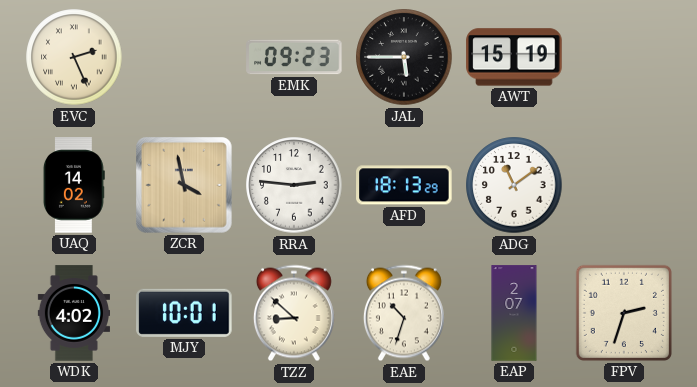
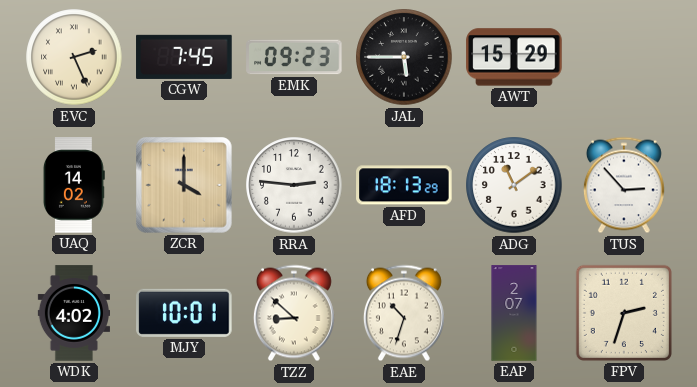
CGW: none -> 7:45 (184, 57)
AWT: 15:19 -> 15:29 (514, 57)
ZCR: 3:58 -> 4:00 (184, 185)
TUS: none -> 2:53 (624, 185)
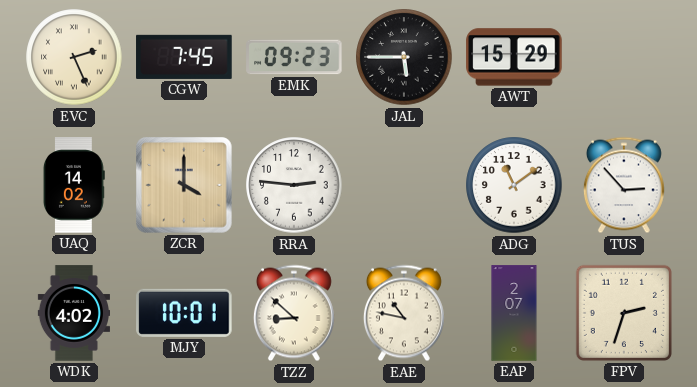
AFD: 18:13 -> none (404, 185)
EAE: 10:33 -> 10:47 (404, 313)
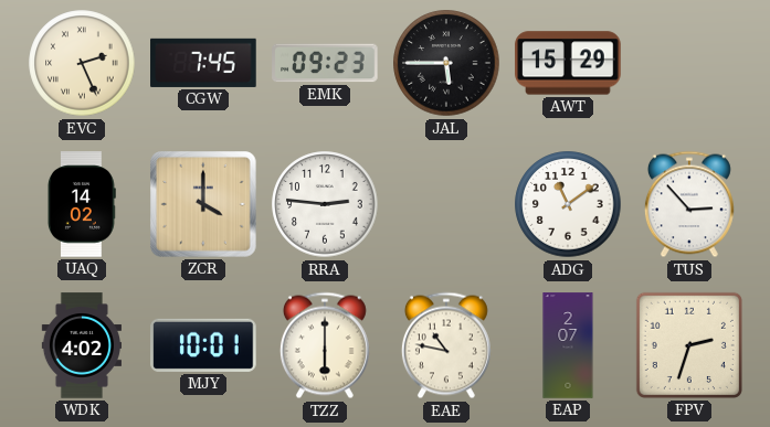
TZZ: 8:52 -> 6:00 (325, 345)
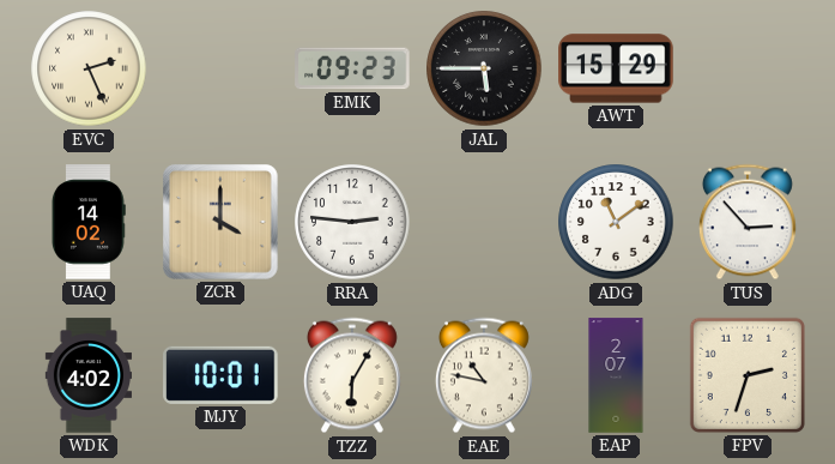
CGW: 7:45 -> none (203, 63)
TZZ: 6:00 -> 6:05 (352, 375)
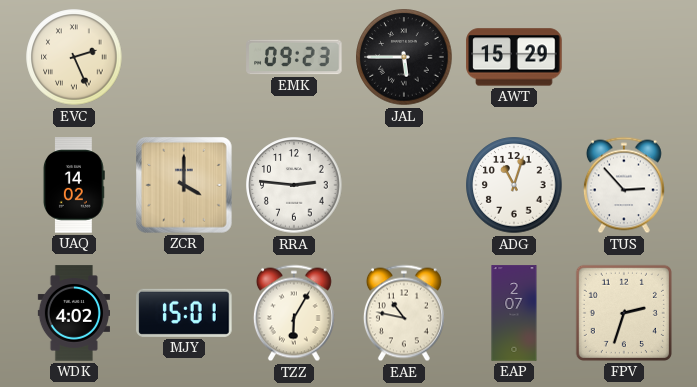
ADG: 11:09 -> 11:03 (514, 185)
MJY: 10:01 -> 15:01 (184, 313)
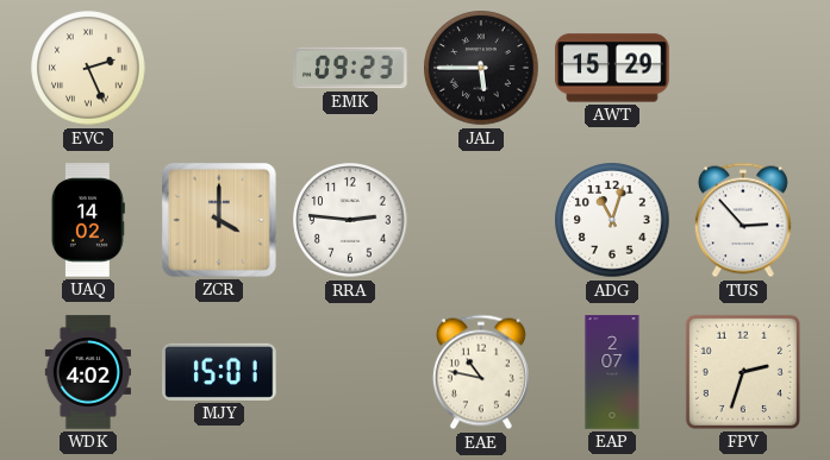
TZZ: 6:05 -> none (294, 313)
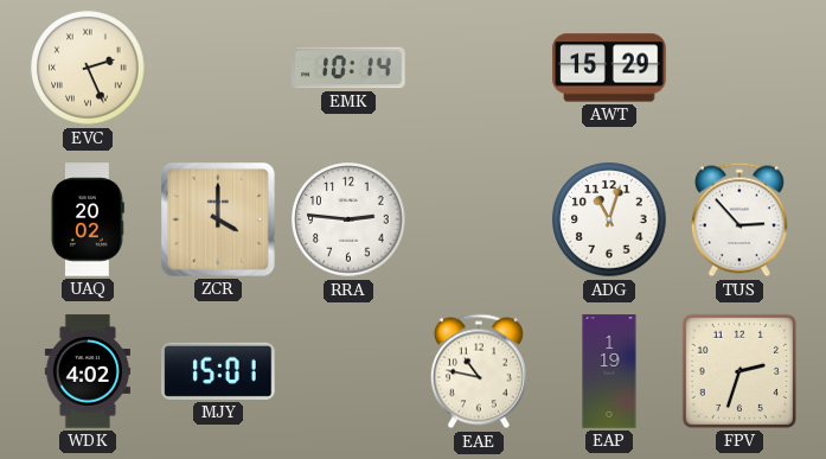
EMK: 09:23 -> 10:14 (348, 68)
JAL: 5:45 -> none (481, 68)
UAQ: 14:02 -> 20:02 (88, 219)
EAP: 2:07 -> 1:19 (609, 371)
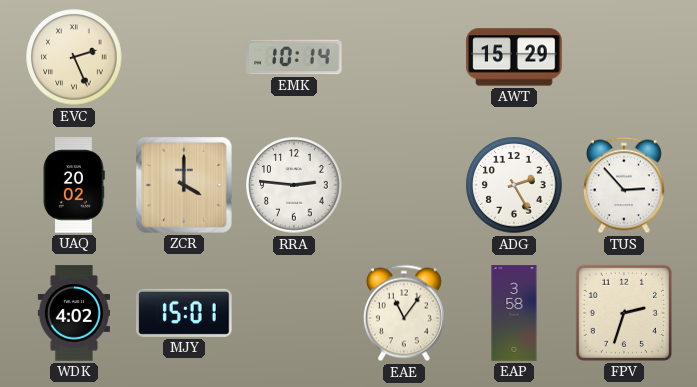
ADG: 11:03 -> 2:25 (514, 185)
EAE: 10:47 -> 11:06 (404, 313)
EAP: 1:19 -> 3:58 (514, 313)
